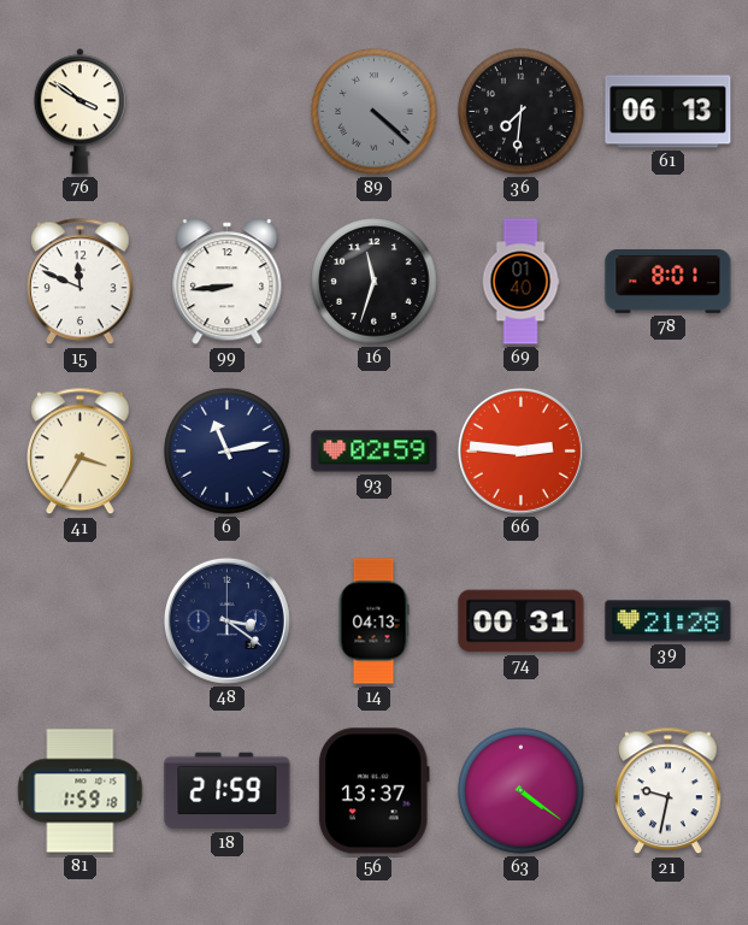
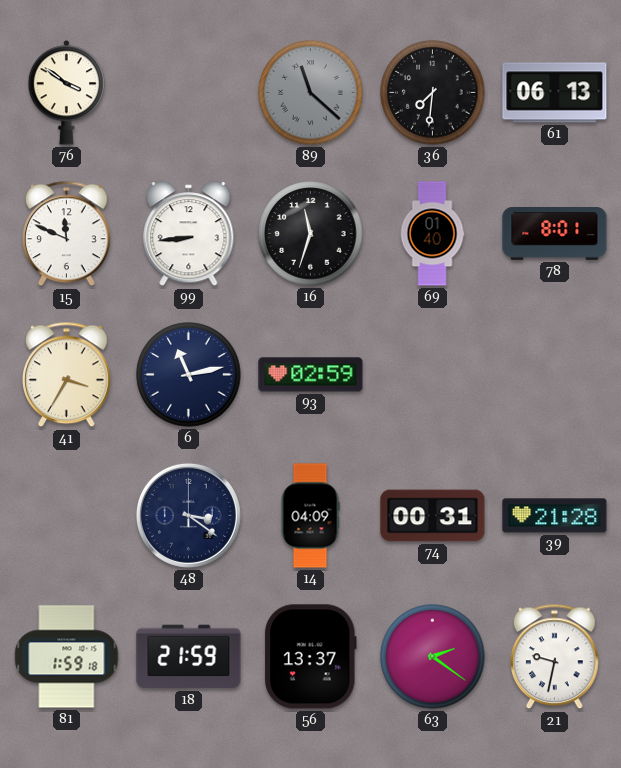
89: 4:22 -> 11:22 (311, 93)
66: 2:46 -> none (520, 450)
14: 04:13 -> 04:09 (310, 516)
63: 4:21 -> 2:21 (433, 657)
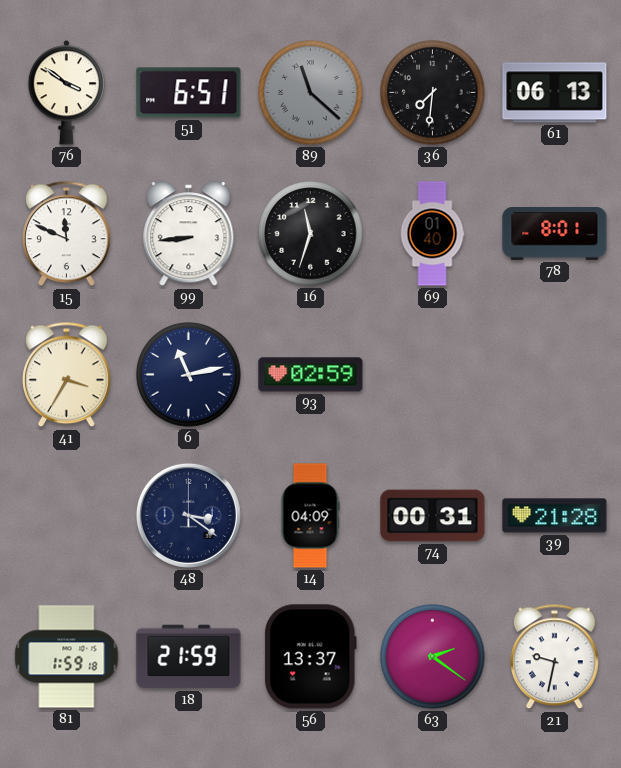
51: none -> 6:51 (189, 93)
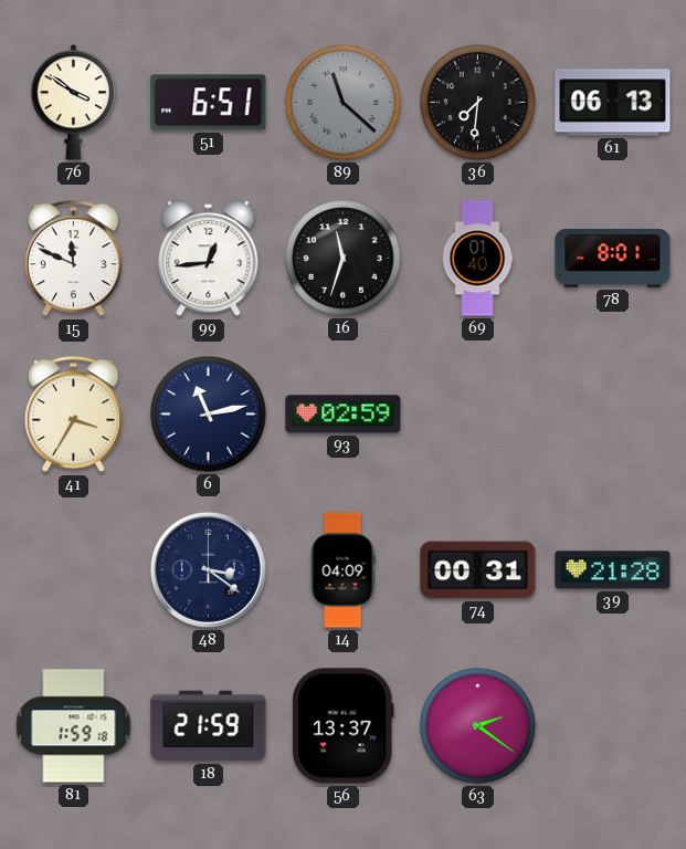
99: 8:44 -> 12:44 (209, 259)
21: 9:32 -> none (555, 657)
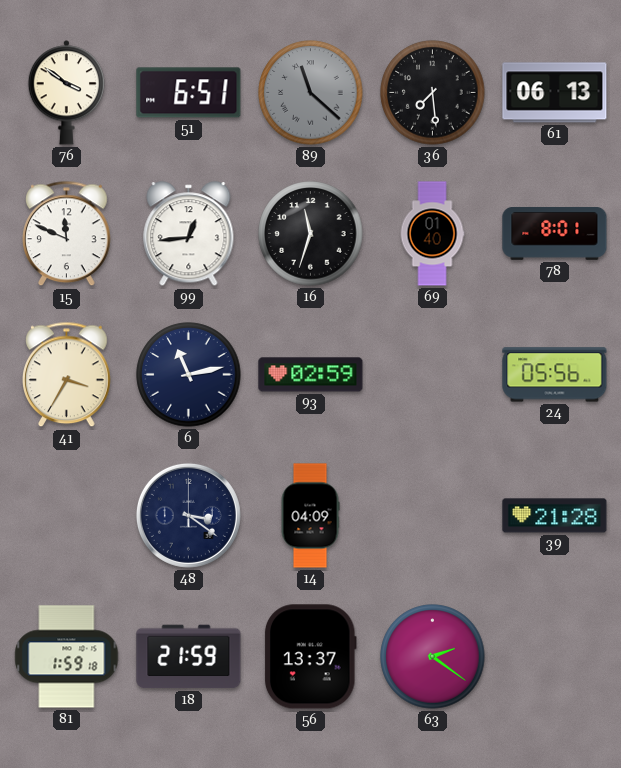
36: 7:31 -> 7:29 (433, 93)
24: none -> 05:56 (555, 375)
74: 00:31 -> none (478, 570)
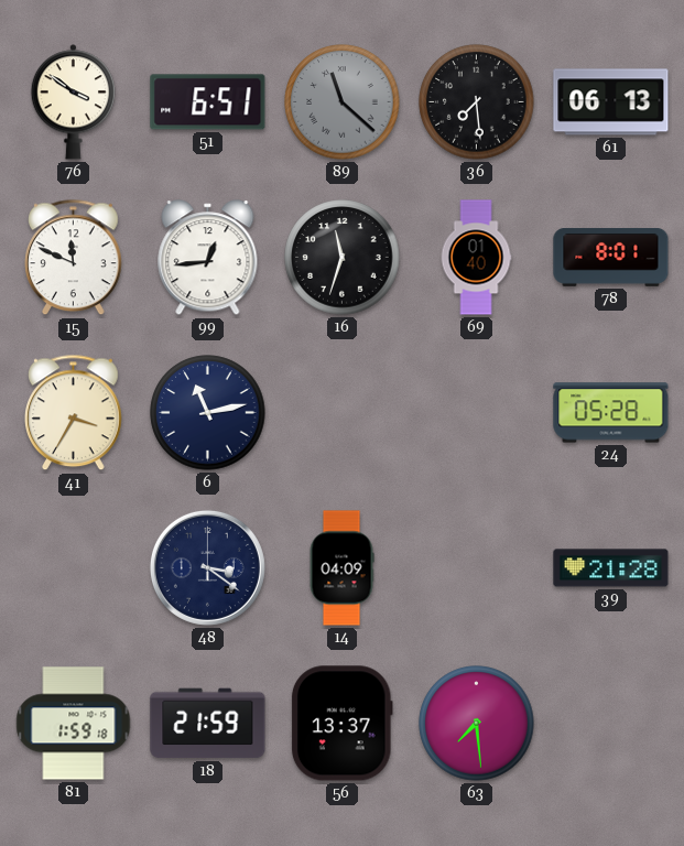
93: 02:59 -> none (311, 375)
24: 05:56 -> 05:28 (611, 413)
63: 2:21 -> 7:29 (477, 724)
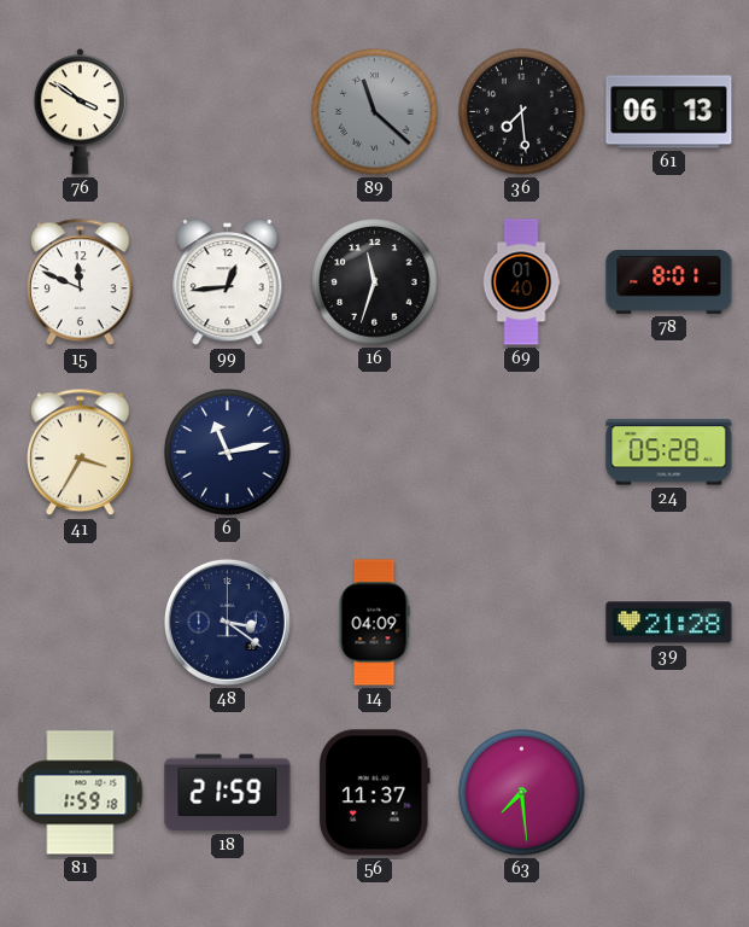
51: 6:51 -> none (208, 102)
56: 13:37 -> 11:37 (374, 793)
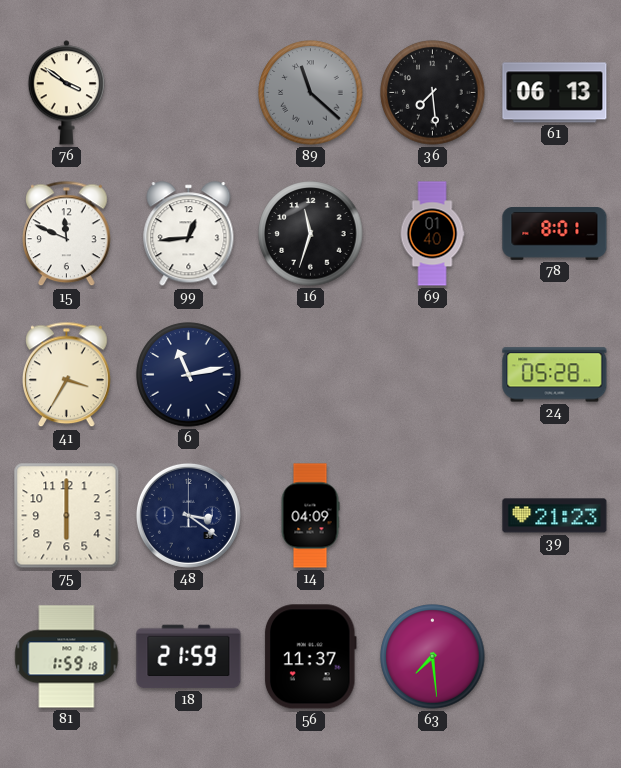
75: none -> 6:00 (67, 516)
39: 21:28 -> 21:23 (555, 516)
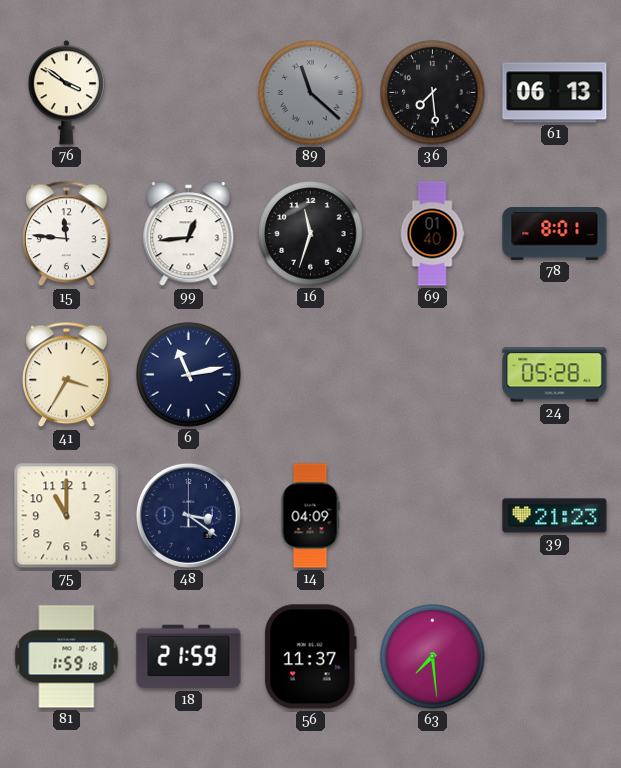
15: 11:49 -> 11:46 (67, 234)
75: 6:00 -> 11:00 (67, 516)
